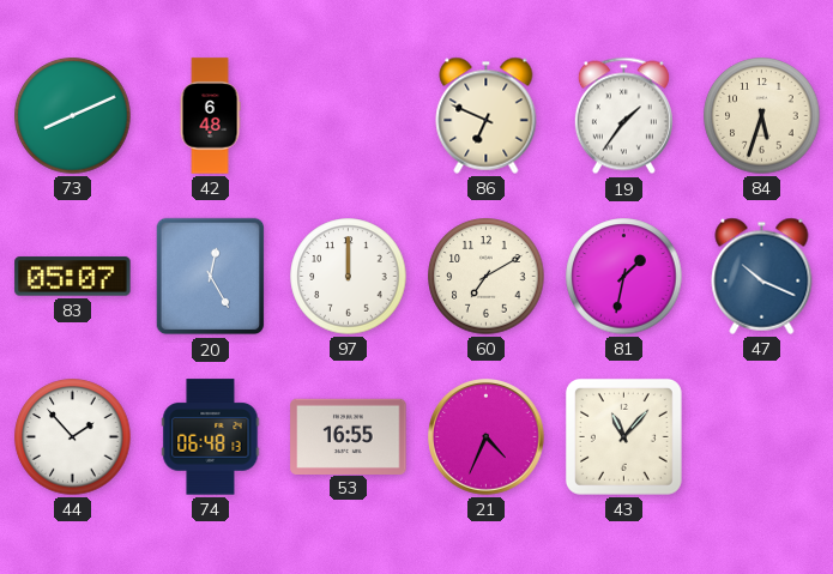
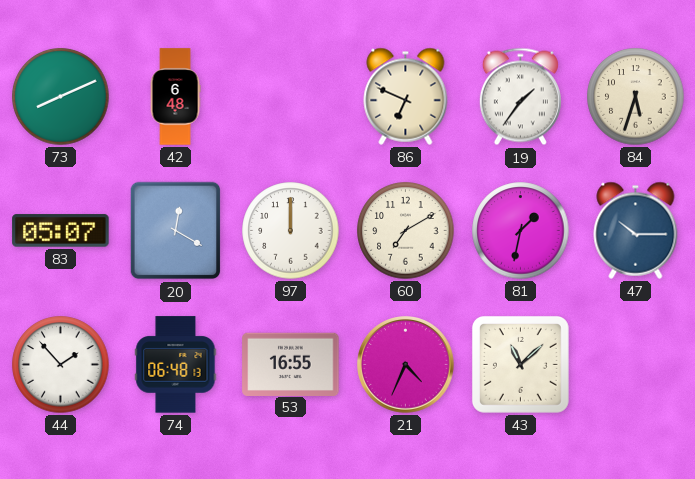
20: 12:25 -> 12:20 (176, 231)
47: 10:19 -> 10:15 (636, 230)
43: 11:07 -> 11:08 (520, 364)
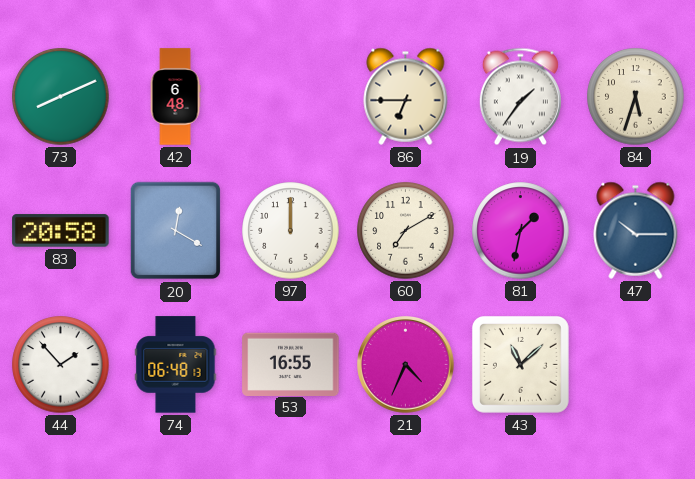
86: 6:49 -> 6:45 (406, 96)
83: 05:07 -> 20:58 (61, 231)
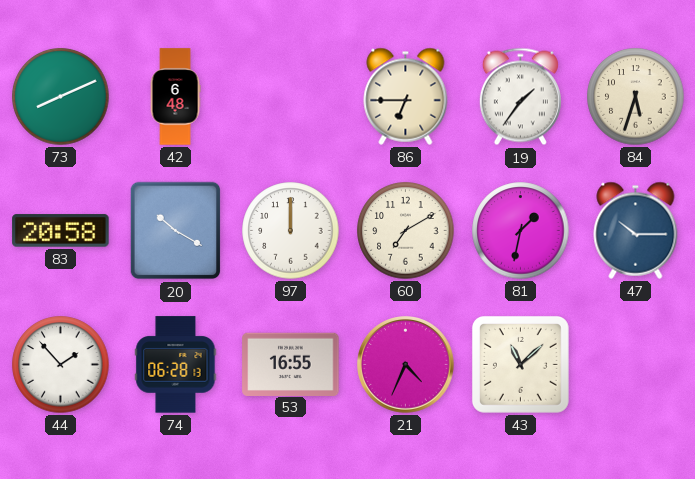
20: 12:20 -> 10:20 (176, 231)
74: 06:48 -> 06:28 (176, 365)
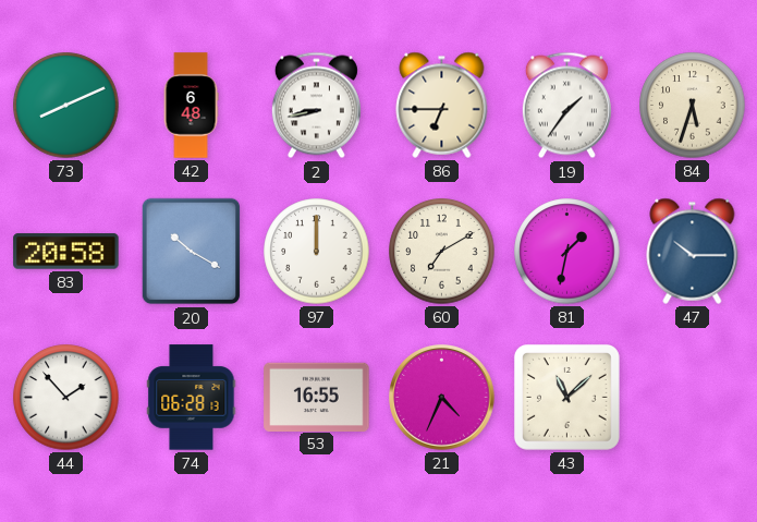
2: none -> 8:43 (316, 106)
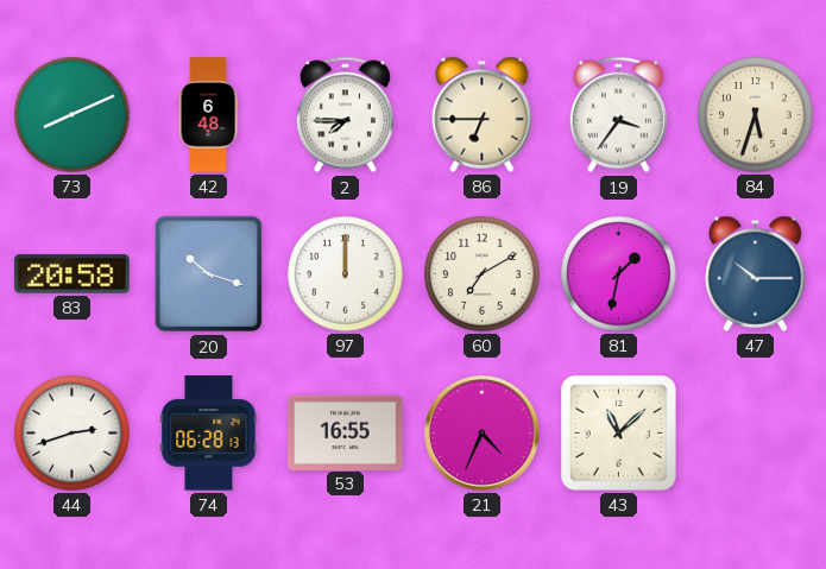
2: 8:43 -> 7:45 (345, 115)
19: 1:36 -> 3:36 (618, 115)
20: 10:20 -> 10:18 (209, 274)
44: 1:53 -> 2:42 (72, 434)
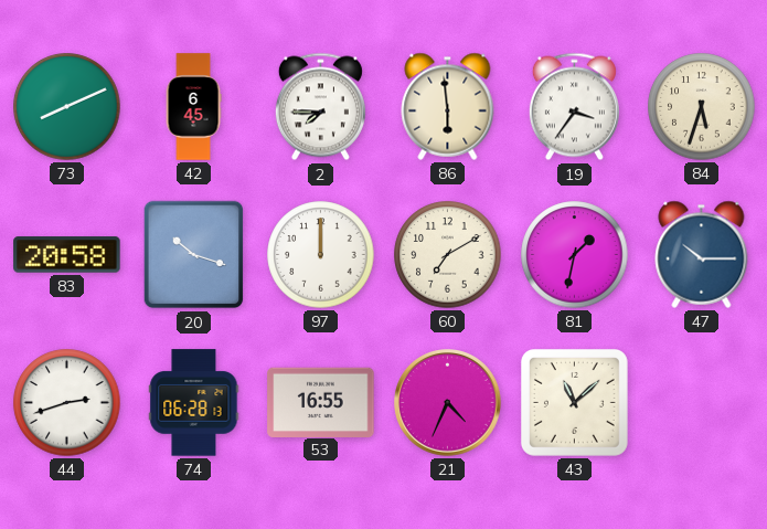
42: 6:48 -> 6:45 (193, 107)
86: 6:45 -> 5:59 (448, 106)
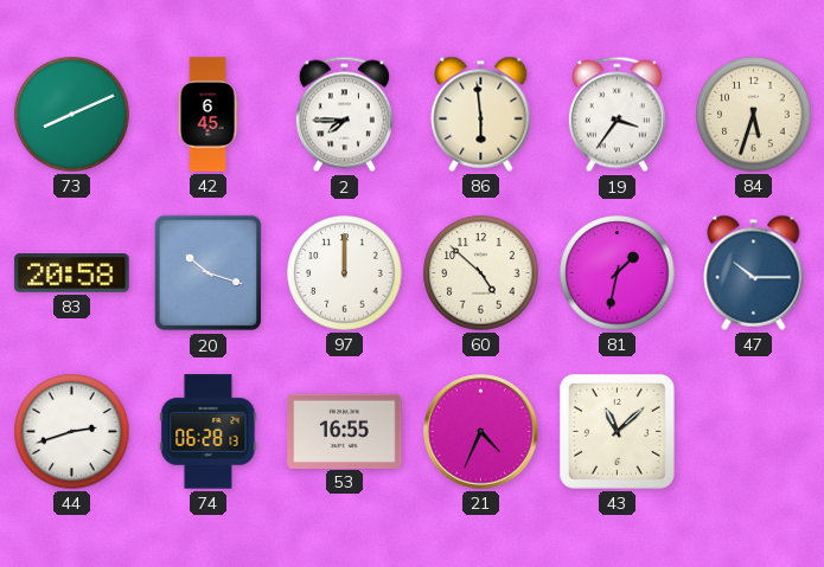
60: 7:10 -> 4:52 (481, 273)
